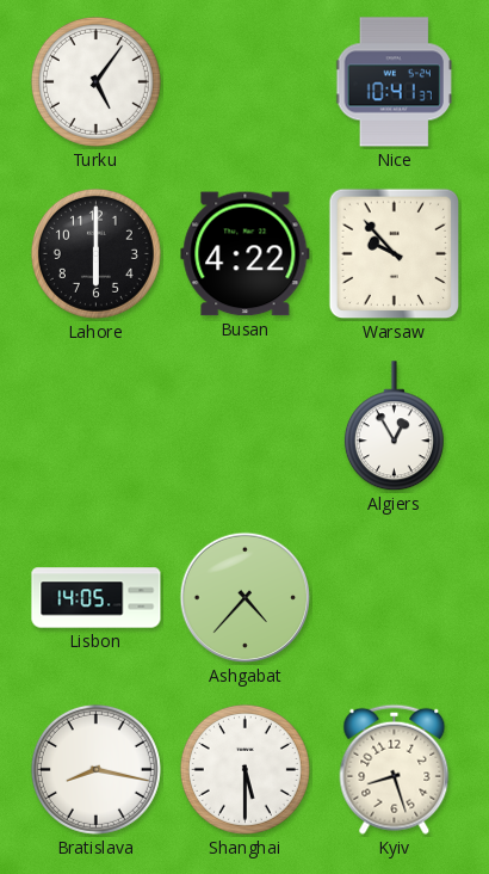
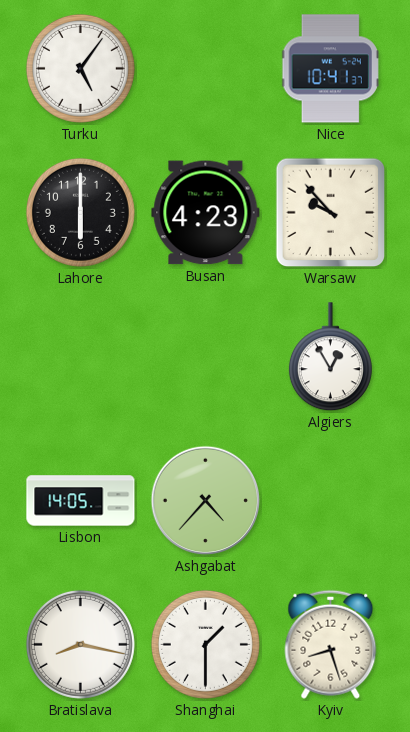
Busan: 4:22 -> 4:23 (206, 213)
Shanghai: 5:30 -> 1:30 (205, 644)
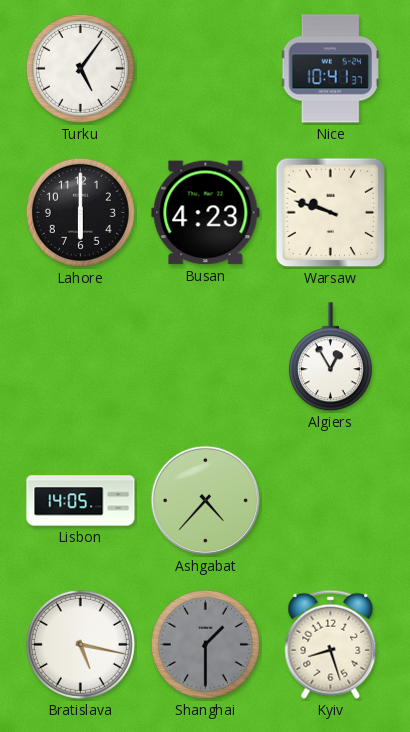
Warsaw: 9:53 -> 9:48 (331, 213)
Bratislava: 8:17 -> 5:17 (80, 644)
Shanghai dial: white -> grey (205, 644)
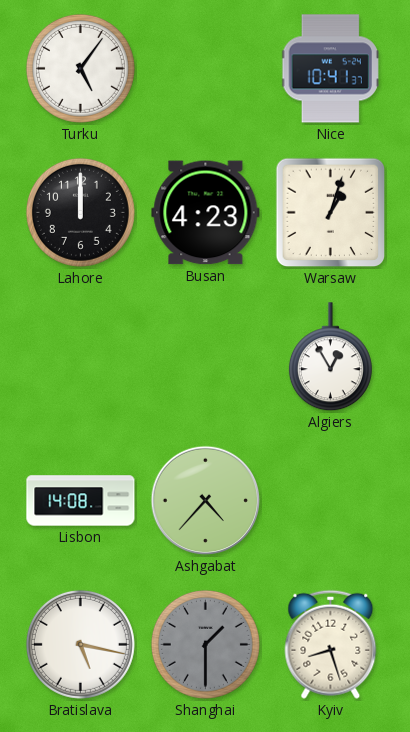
Lahore: 6:00 -> 12:00 (80, 212)
Warsaw: 9:48 -> 1:03 (331, 213)
Lisbon: 14:05 -> 14:08 (81, 501)
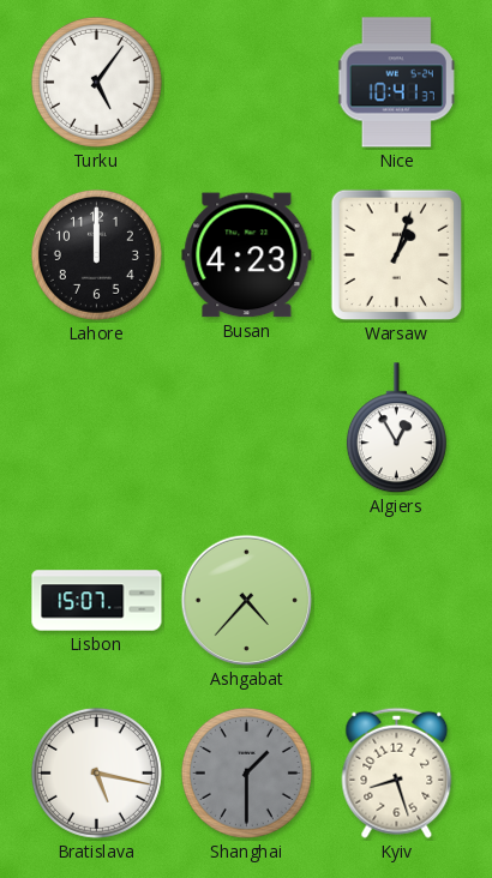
Lisbon: 14:08 -> 15:07 (97, 601)
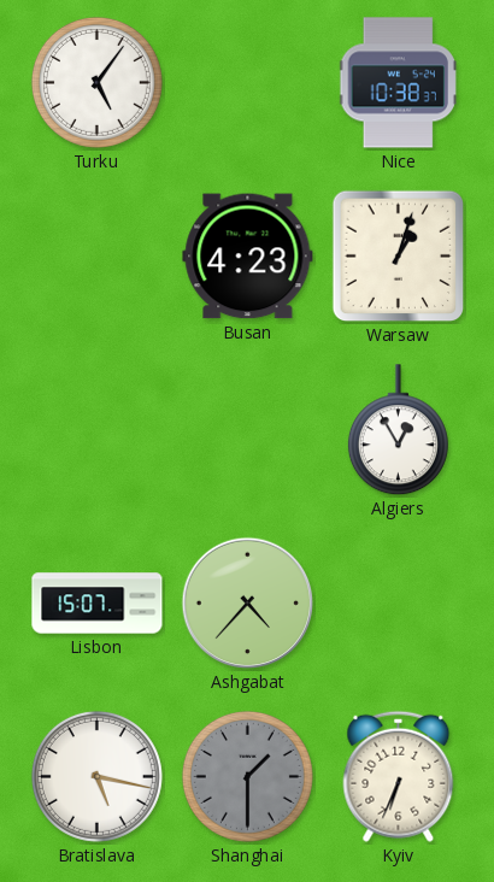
Nice: 10:41 -> 10:38 (399, 83)
Lahore: 12:00 -> none (96, 254)
Kyiv: 8:27 -> 6:34 (399, 776)
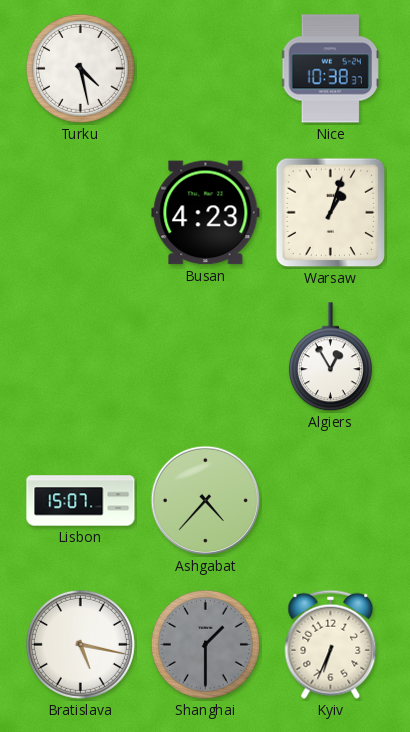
Turku: 5:06 -> 4:28 (80, 68)
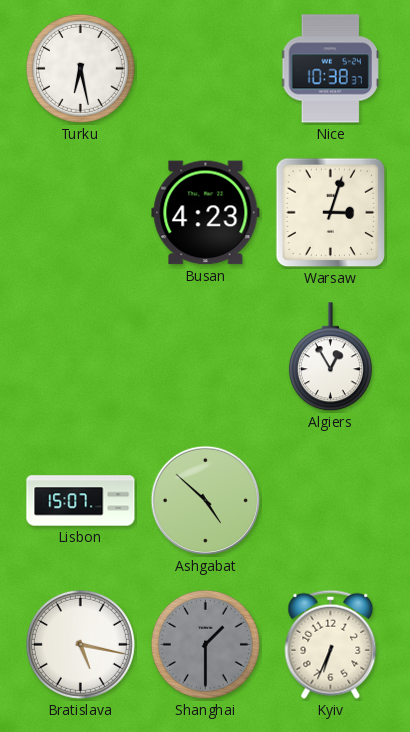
Turku: 4:28 -> 6:28 (80, 68)
Warsaw: 1:03 -> 3:03 (331, 213)
Ashgabat: 4:37 -> 4:52 (206, 501)
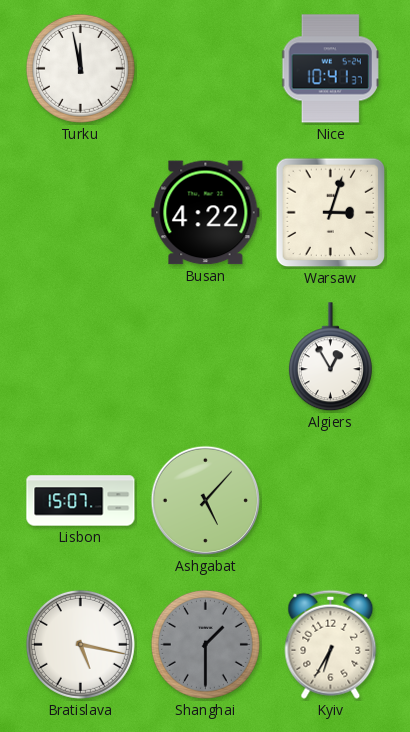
Turku: 6:28 -> 11:58 (80, 68)
Nice: 10:38 -> 10:41 (331, 69)
Busan: 4:23 -> 4:22 (206, 213)
Ashgabat: 4:52 -> 5:07 (206, 501)
Kyiv: 6:34 -> 6:35 (331, 644)
